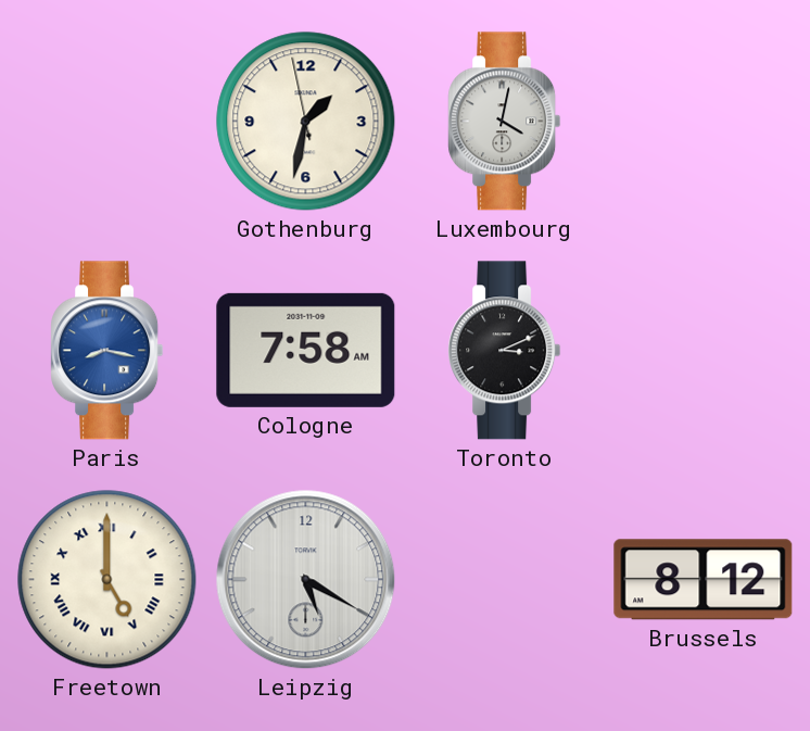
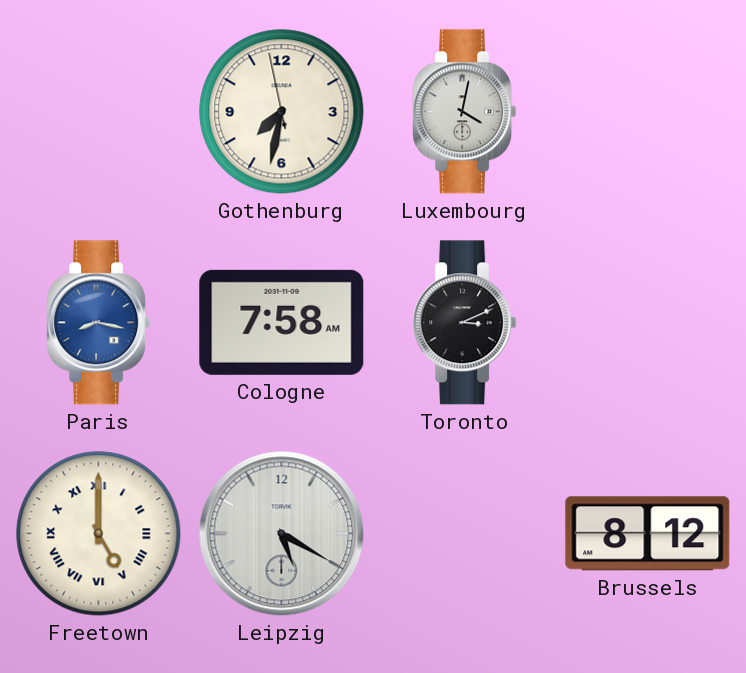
Gothenburg: 1:31 -> 7:31 (282, 112)
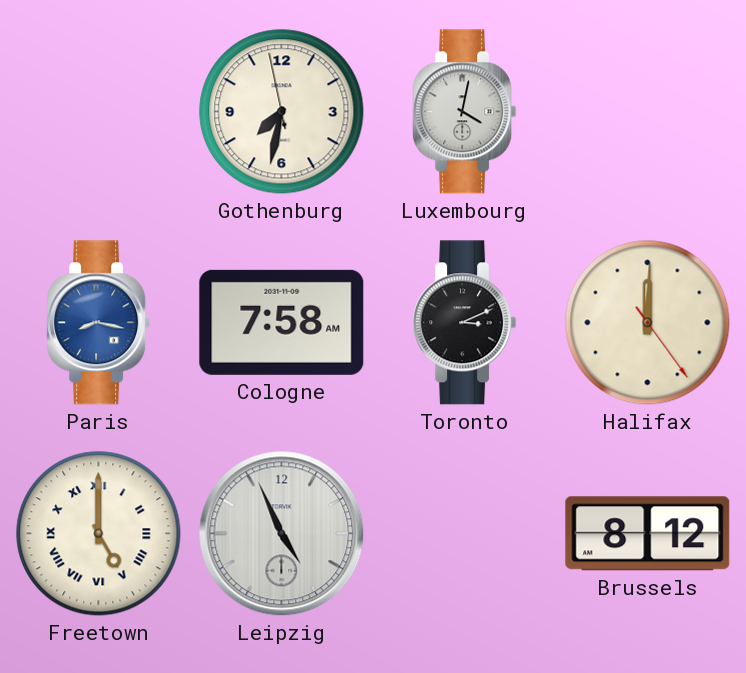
Halifax: none -> 12:00 (648, 323)
Leipzig: 5:20 -> 4:56 (282, 534)
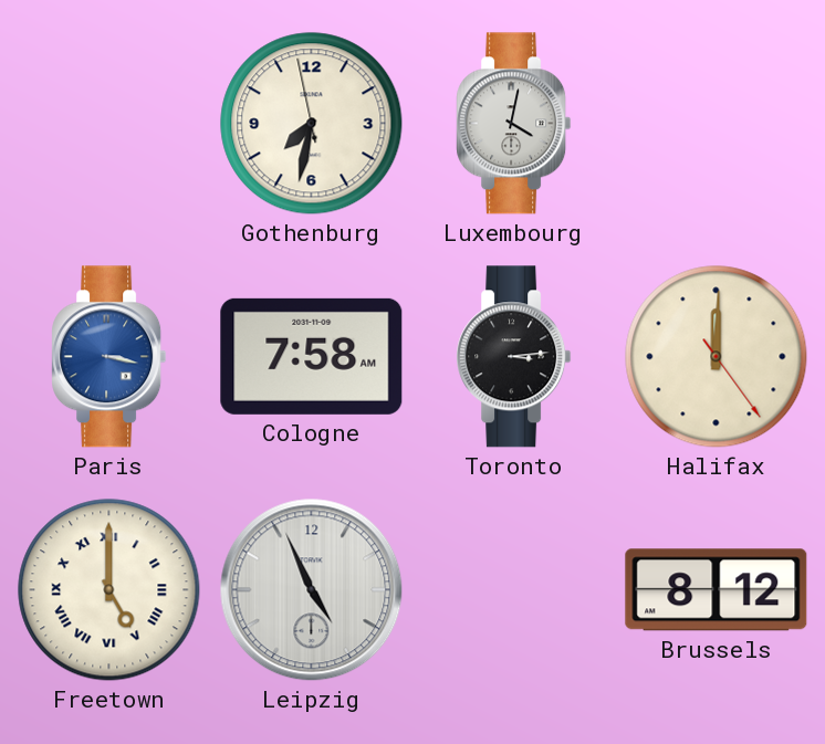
Paris: 8:17 -> 3:17 (109, 357)
Toronto: 3:11 -> 3:14 (514, 357)
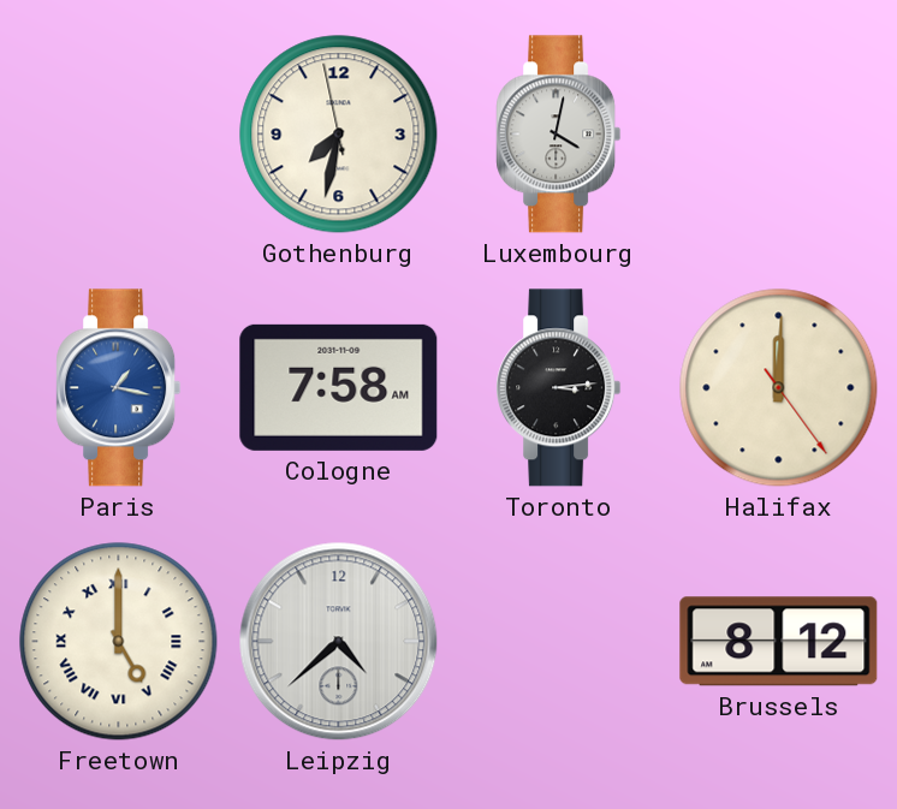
Paris: 3:17 -> 1:17 (119, 388)
Leipzig: 4:56 -> 4:38 (339, 642)
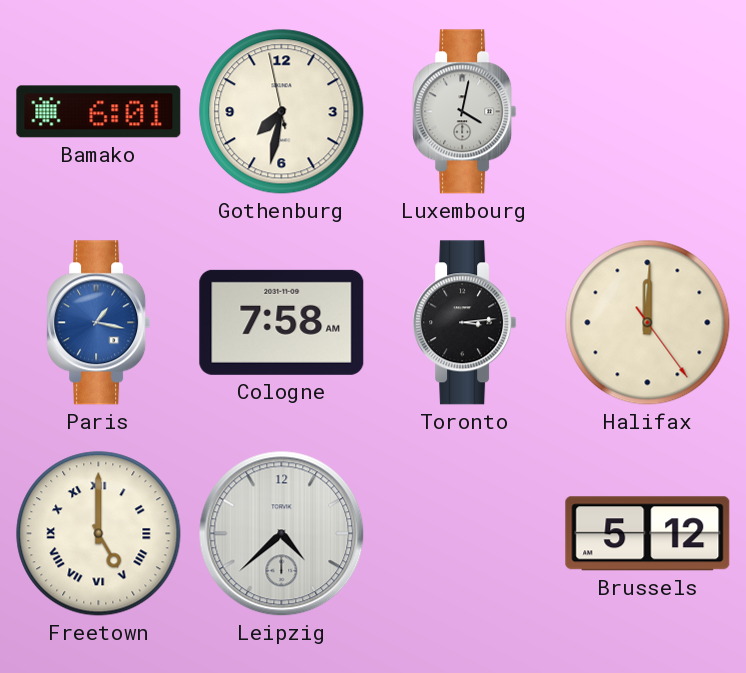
Bamako: none -> 6:01 (99, 112)
Brussels: 8:12 -> 5:12 (648, 534)
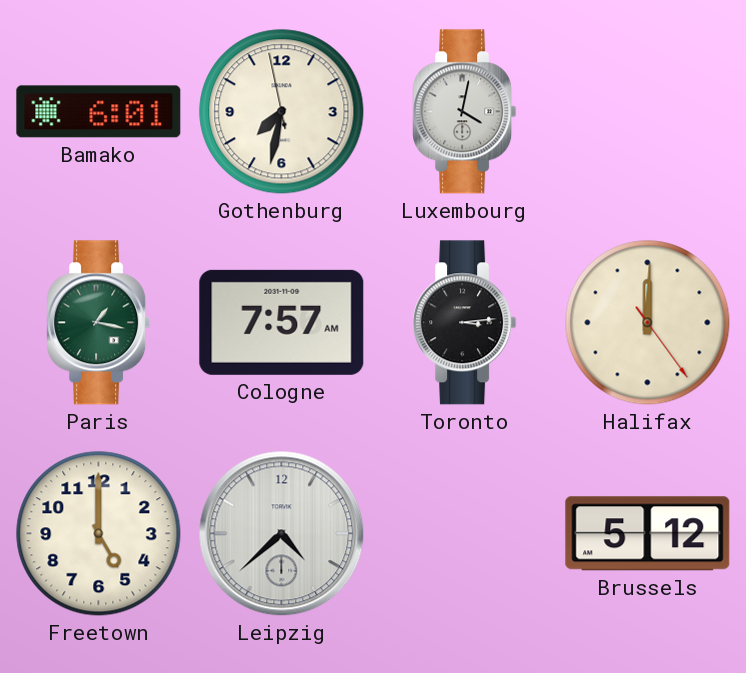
Paris dial: blue -> green (99, 323)
Cologne: 7:58 -> 7:57 (282, 322)
Freetown numerals: Roman -> Arabic (99, 534)
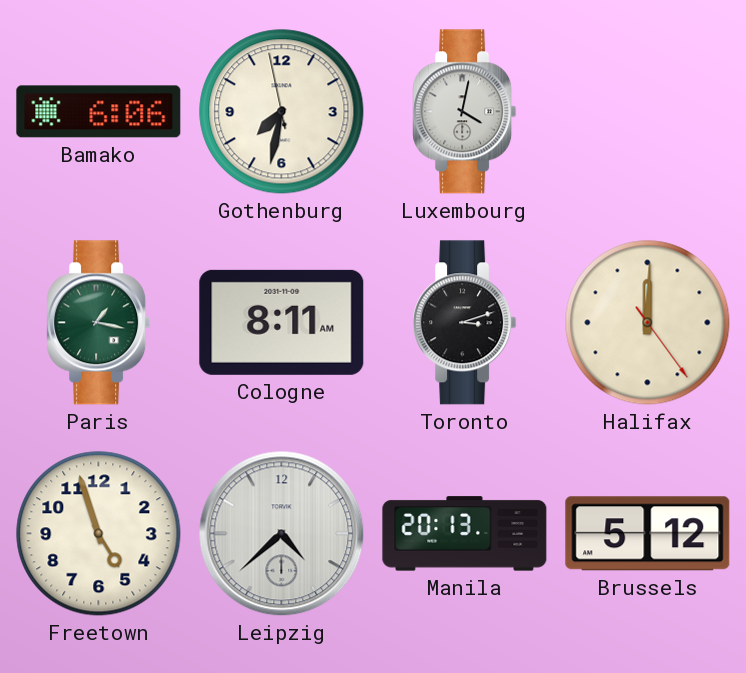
Bamako: 6:01 -> 6:06 (99, 112)
Cologne: 7:57 -> 8:11 (282, 322)
Toronto: 3:14 -> 3:12 (465, 323)
Freetown: 5:00 -> 4:57 (99, 534)
Manila: none -> 20:13 (465, 534)
